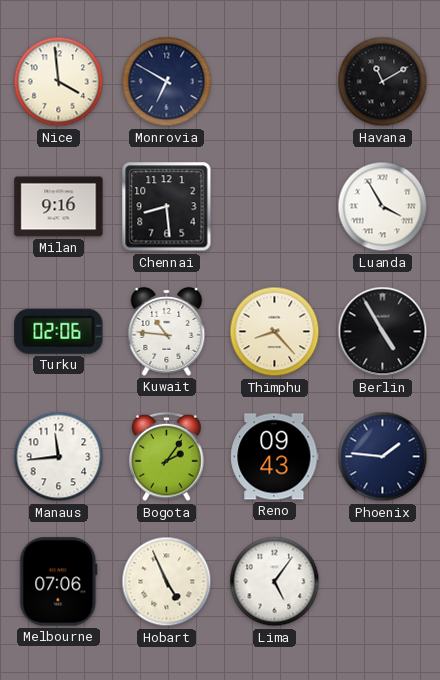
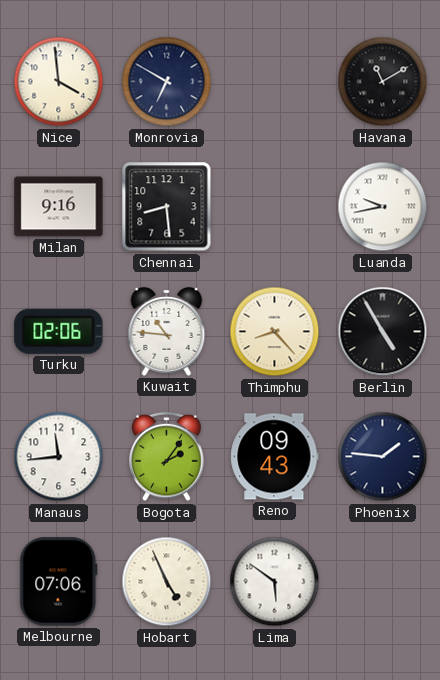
Luanda: 3:55 -> 9:43 (383, 207)
Lima: 5:06 -> 5:51 (275, 582)
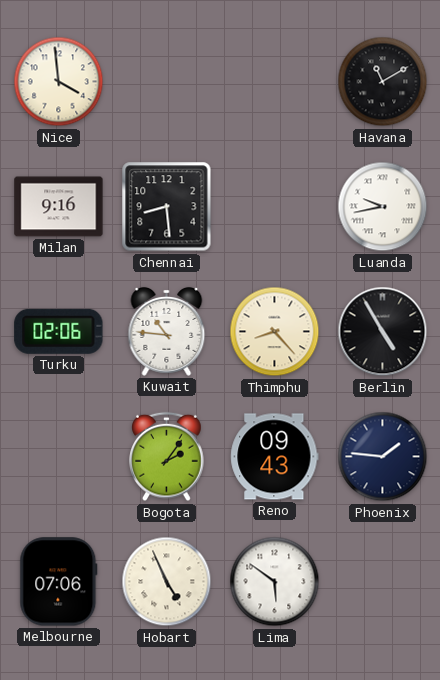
Monrovia: 6:50 -> none (167, 82)
Manaus: 11:44 -> none (59, 457)
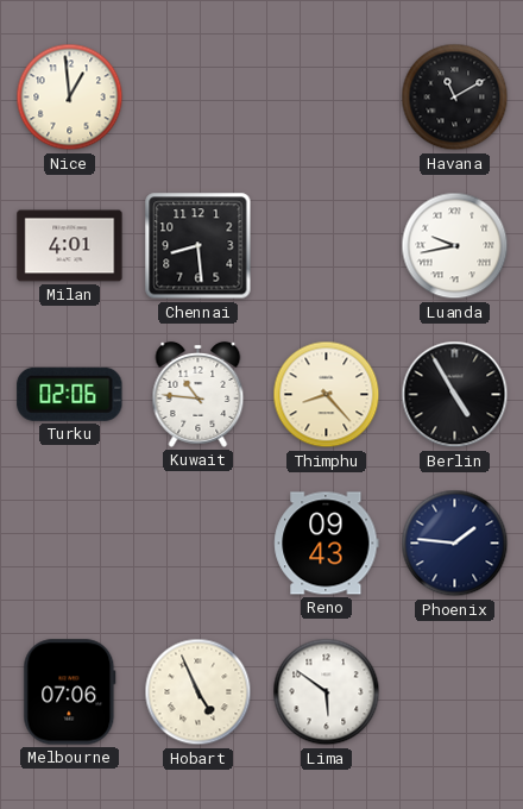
Nice: 3:59 -> 12:59 (70, 98)
Milan: 9:16 -> 4:01 (70, 246)
Bogota: 2:06 -> none (167, 457)
